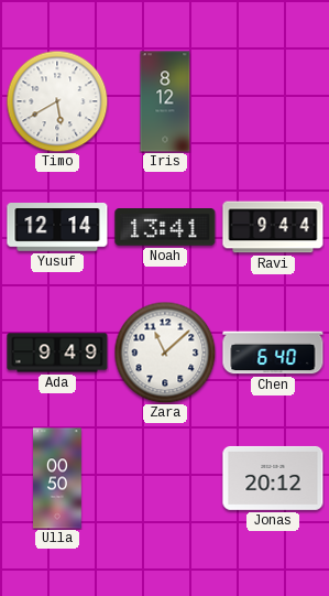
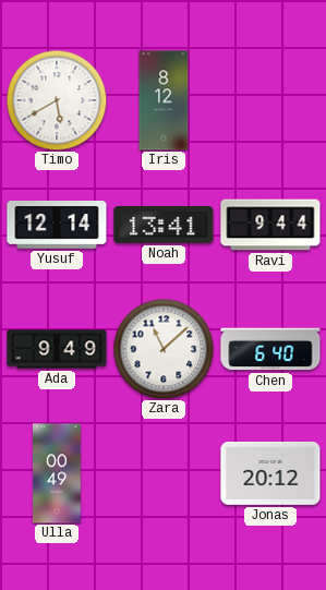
Ulla: 00:50 -> 00:49 (58, 473)
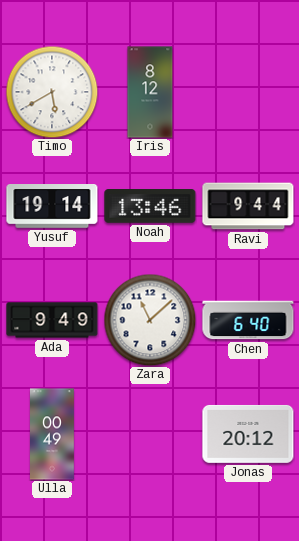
Yusuf: 12:14 -> 19:14 (52, 207)
Noah: 13:41 -> 13:46 (150, 207)
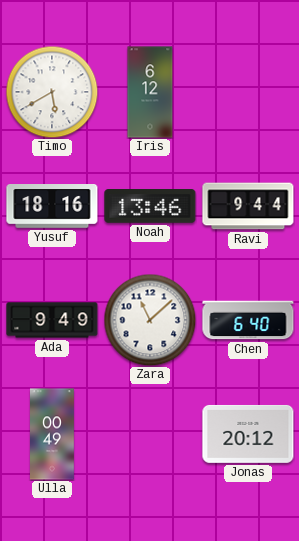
Iris: 8:12 -> 6:12 (150, 92)
Yusuf: 19:14 -> 18:16 (52, 207)
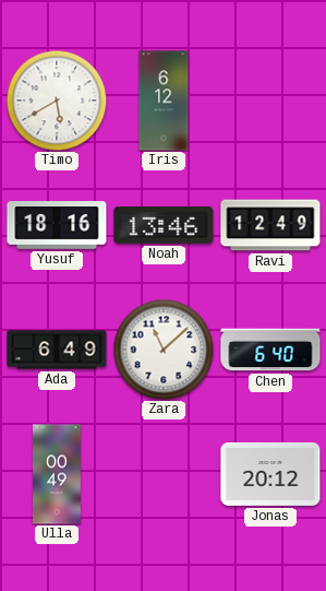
Ravi: 9:44 -> 12:49 (270, 225)
Ada: 9:49 -> 6:49 (57, 350)
